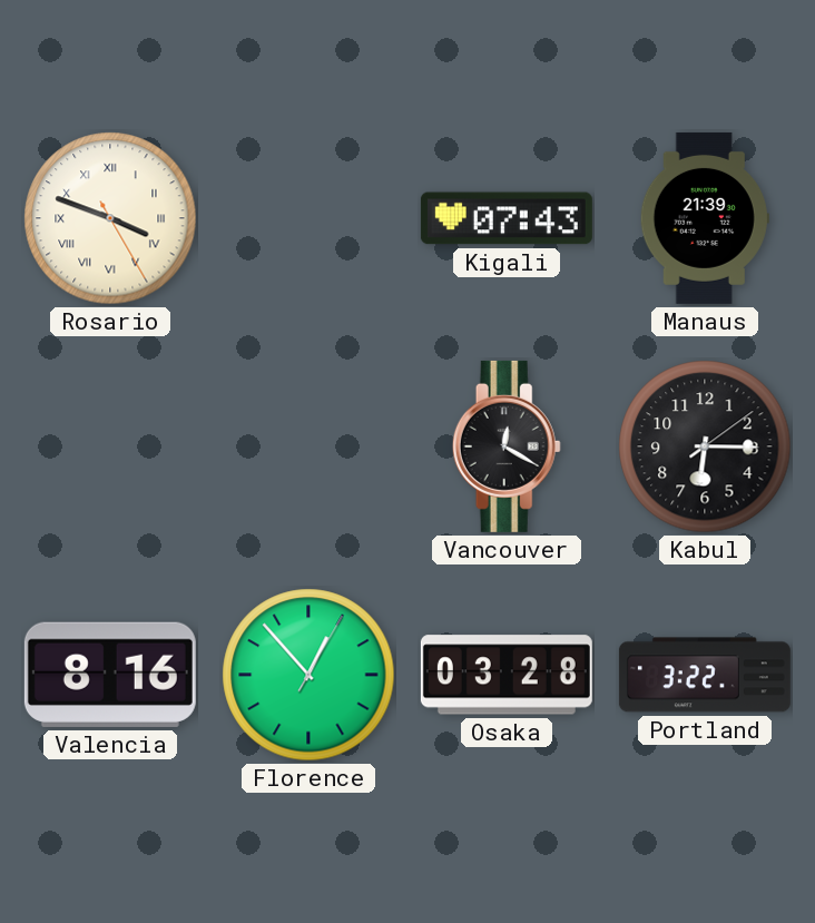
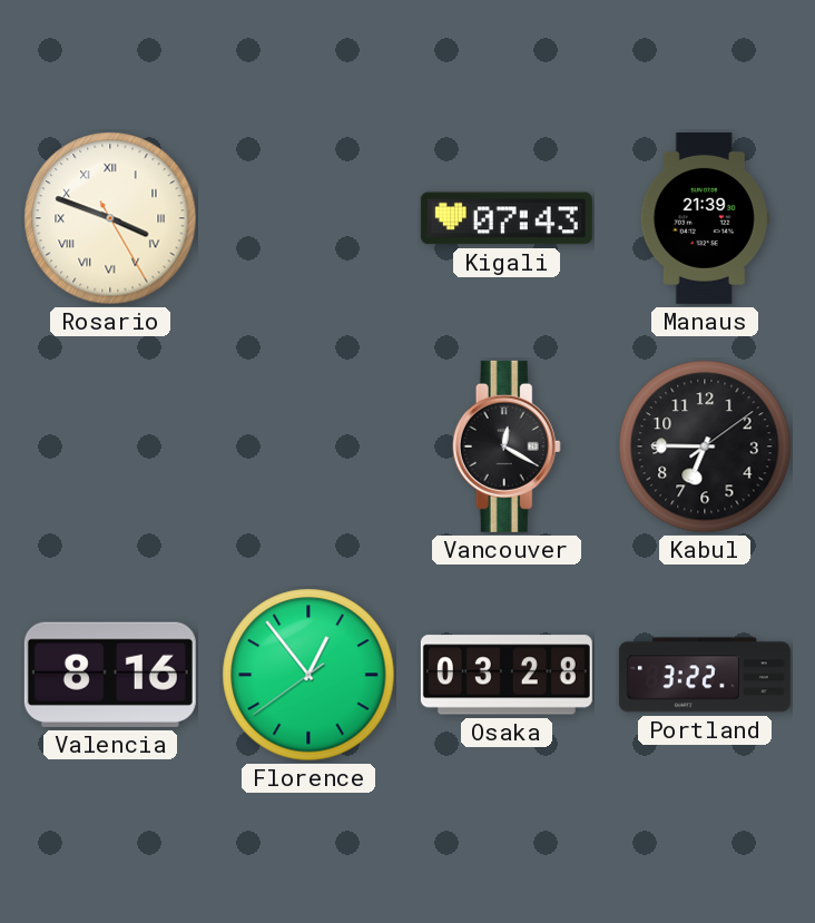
Kabul: 6:15 -> 6:45 (705, 446)
Florence: 12:53:05 -> 12:53:39 (308, 675)
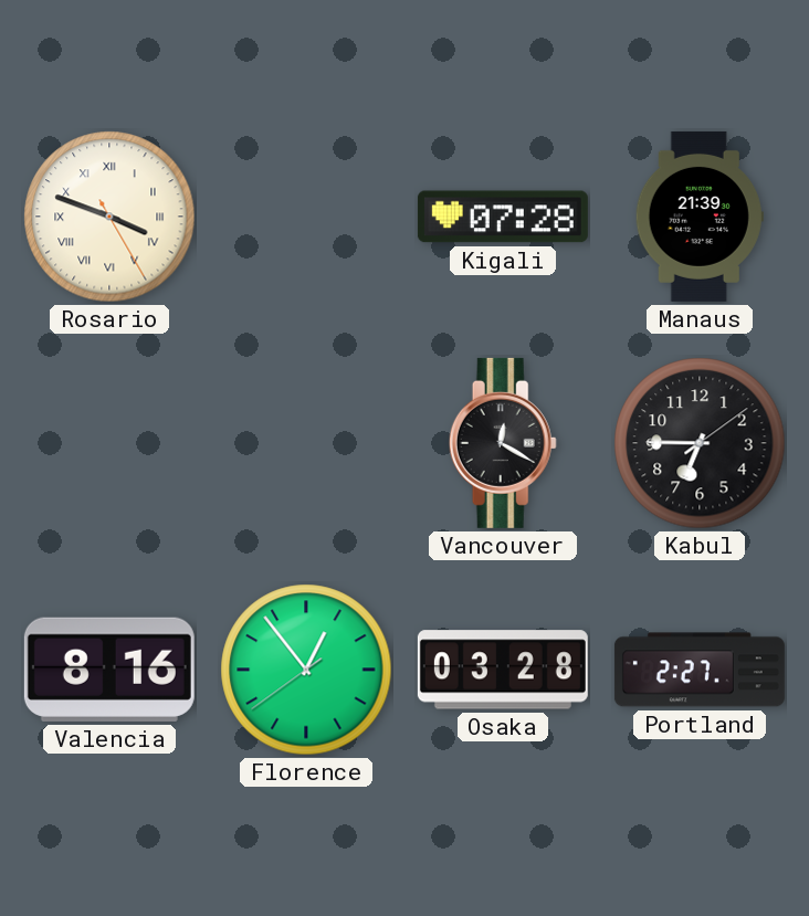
Kigali: 07:43 -> 07:28 (503, 217)
Portland: 3:22 -> 2:27 (700, 670)
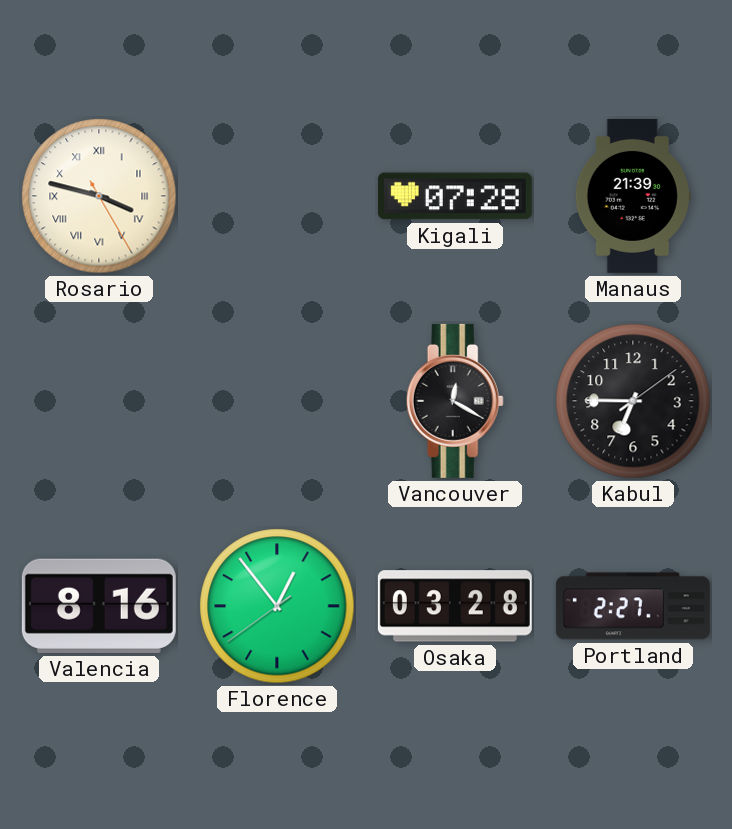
Rosario: 3:48 -> 3:47 (99, 196)
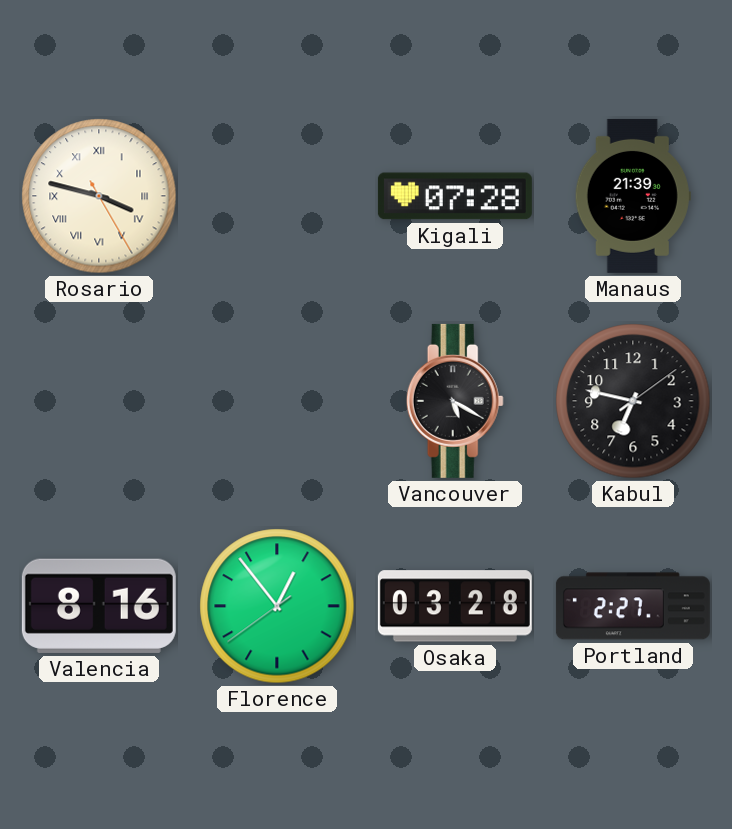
Vancouver: 12:20 -> 5:20 (455, 401)
Kabul: 6:45 -> 6:47 (633, 401)
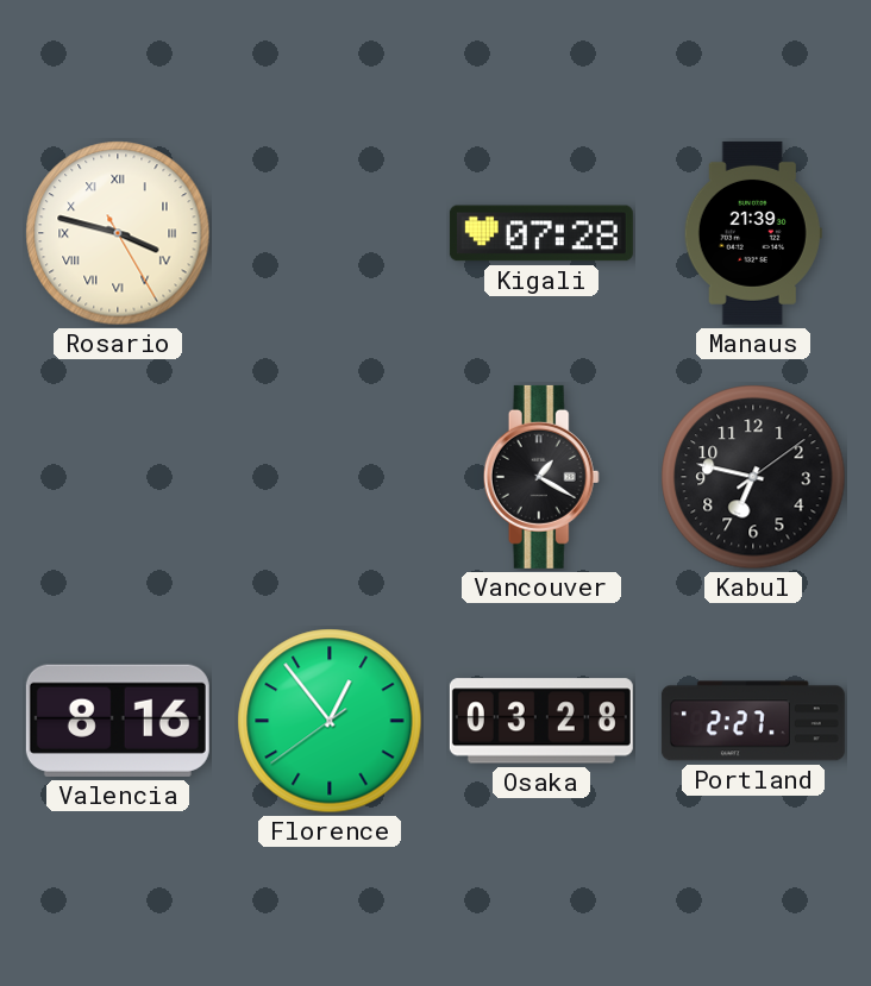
Vancouver: 5:20 -> 1:20 (541, 477)
